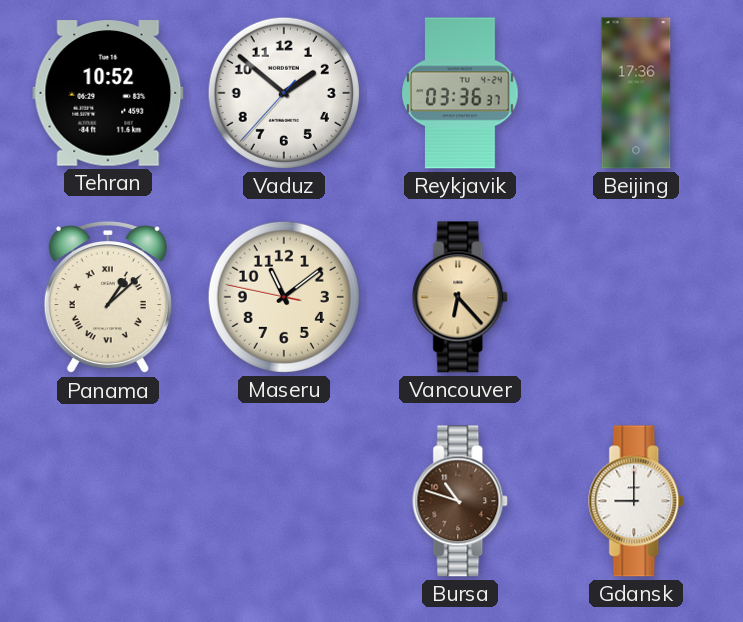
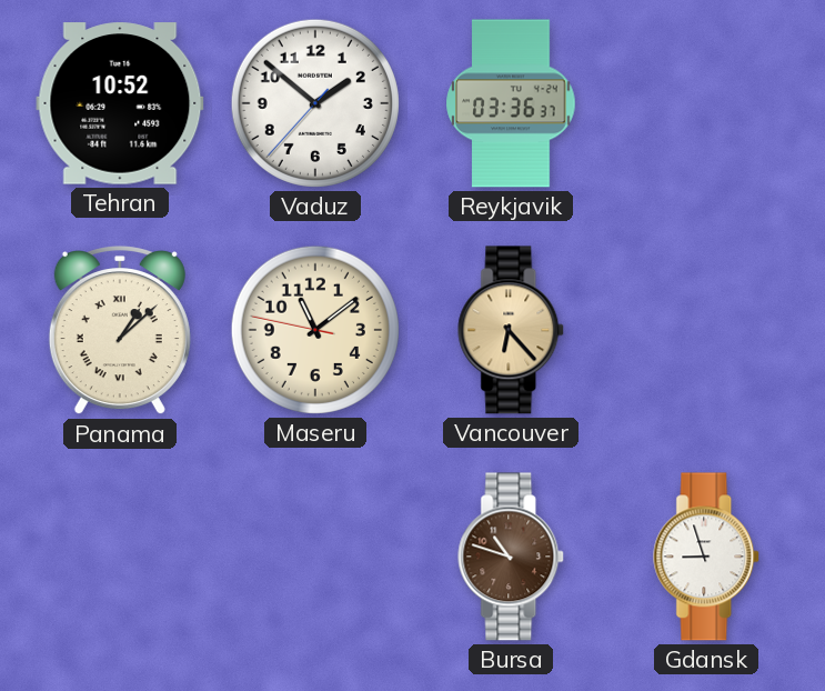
Beijing: 17:36 -> none (636, 93)
Gdansk: 9:00 -> 8:57 (707, 557)
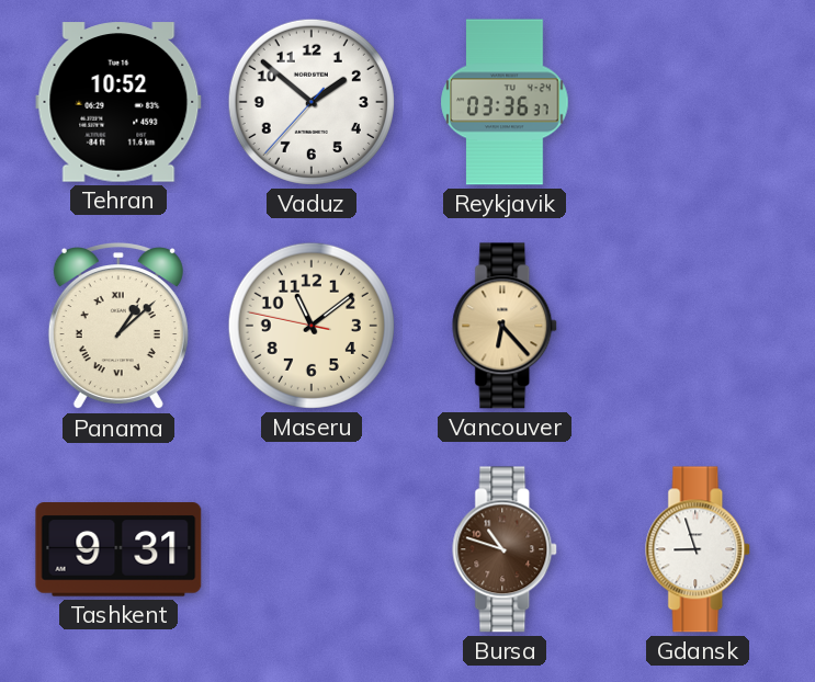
Tashkent: none -> 9:31 (118, 549)
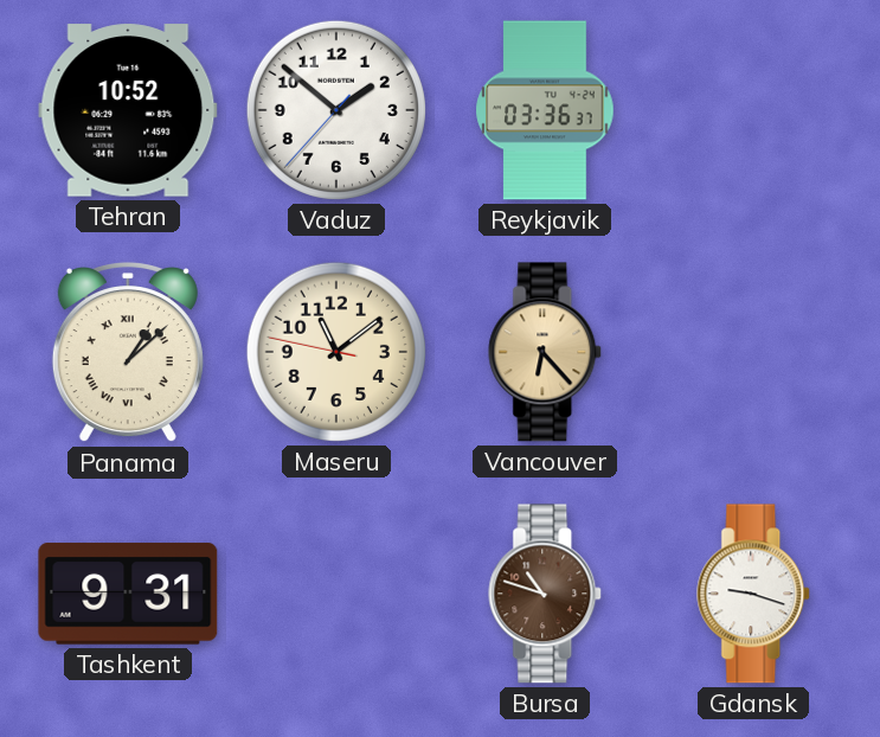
Gdansk: 8:57 -> 9:18 (754, 594)
